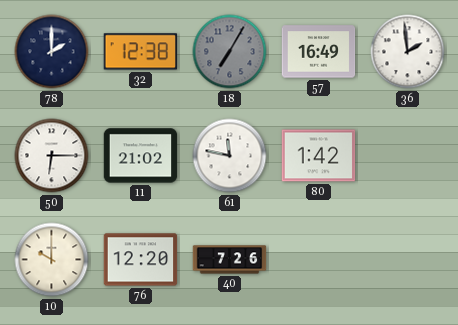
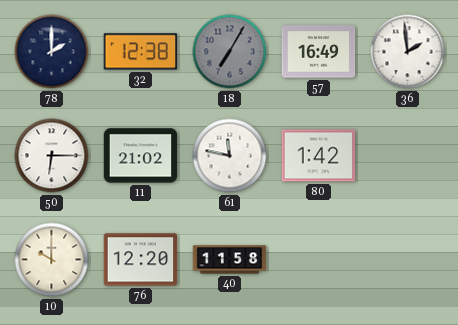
40: 7:26 -> 11:58 (230, 260)
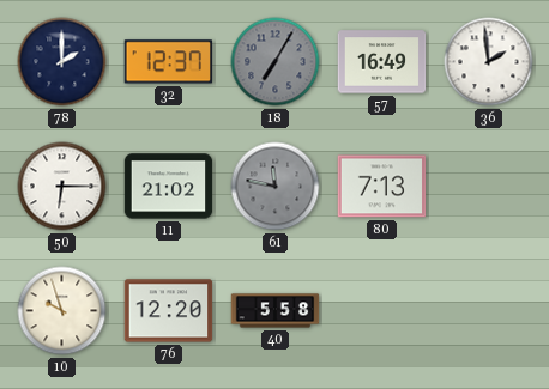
32: 12:38 -> 12:37 (169, 62)
61 dial: white -> grey (276, 187)
80: 1:42 -> 7:13 (382, 187)
10: 10:00 -> 9:57 (62, 311)
40: 11:58 -> 5:58 (276, 311)
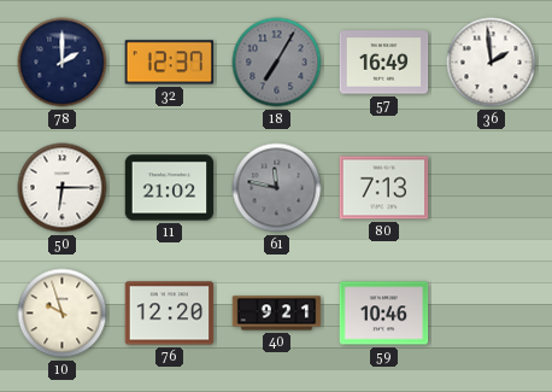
40: 5:58 -> 9:21 (277, 314)
59: none -> 10:46 (384, 314)
